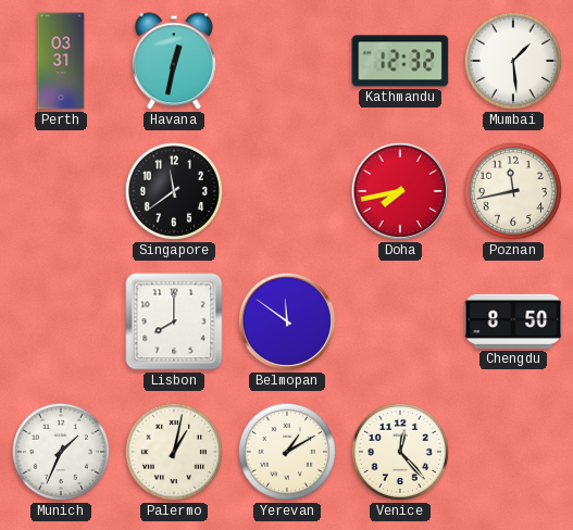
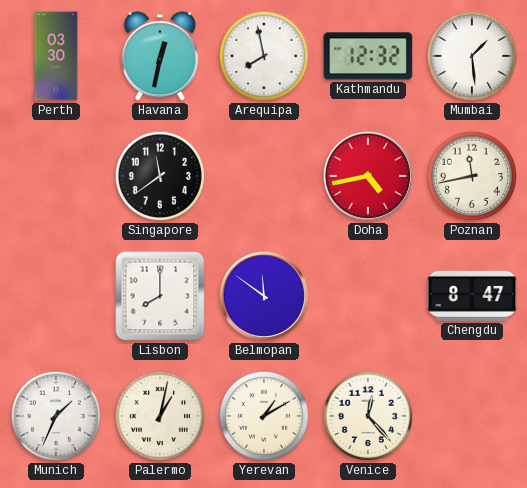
Perth: 03:31 -> 03:30 (56, 56)
Arequipa: none -> 7:58 (264, 56)
Doha: 7:43 -> 4:43 (368, 176)
Chengdu: 8:50 -> 8:47 (472, 296)
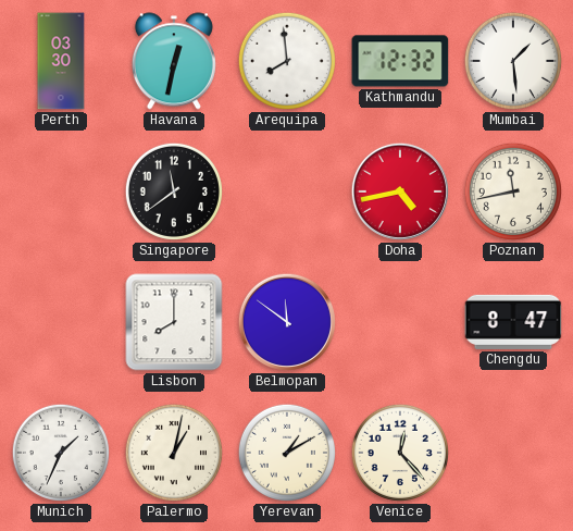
Arequipa: 7:58 -> 7:59 (287, 61)
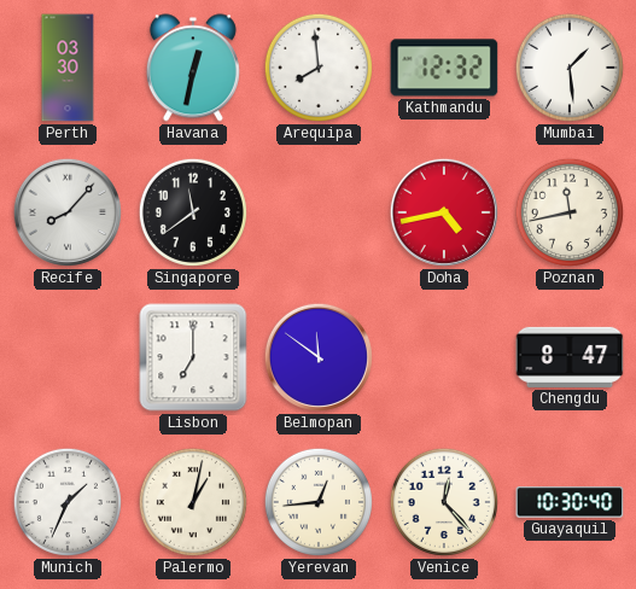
Recife: none -> 8:07 (68, 212)
Lisbon: 8:00 -> 7:00 (193, 357)
Yerevan: 1:10 -> 12:44 (319, 502)
Guayaquil: none -> 10:30 (570, 502)
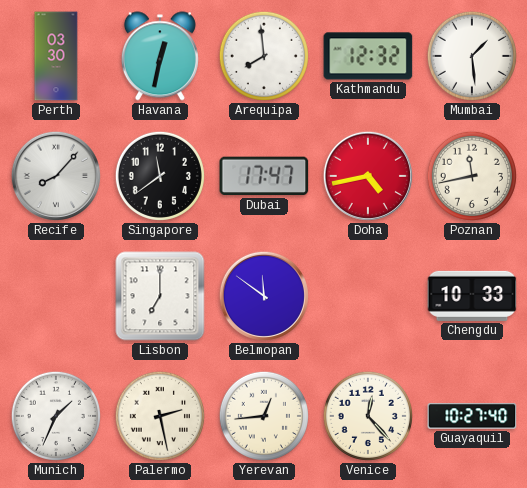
Dubai: none -> 17:47 (264, 176)
Chengdu: 8:47 -> 10:33 (472, 296)
Palermo: 1:02 -> 2:28 (160, 416)
Guayaquil: 10:30 -> 10:27 (472, 416)
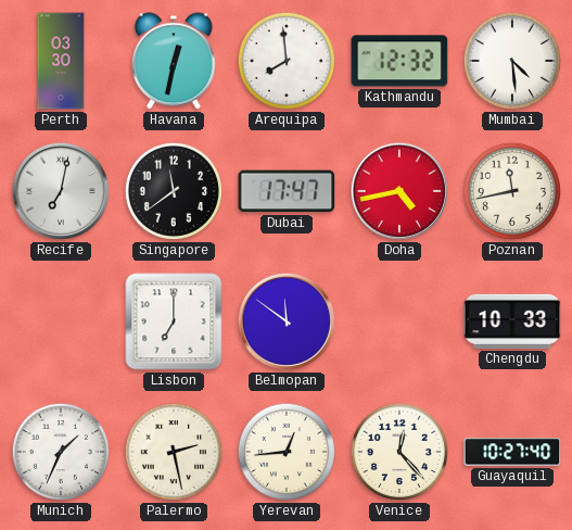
Mumbai: 1:29 -> 4:29 (512, 61)
Recife: 8:07 -> 7:02 (61, 191)
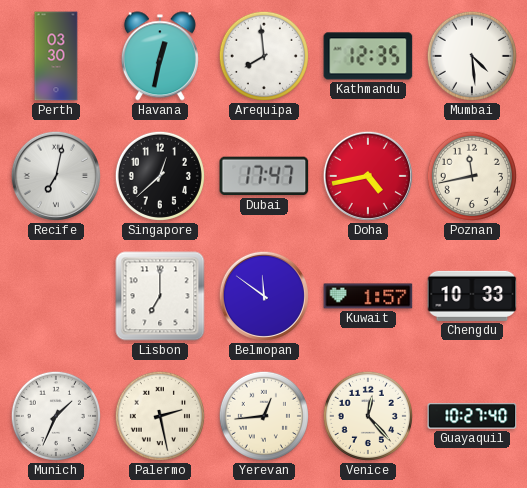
Kathmandu: 12:32 -> 12:35 (368, 56)
Singapore: 11:39 -> 12:38 (160, 176)
Kuwait: none -> 1:57 (368, 296)
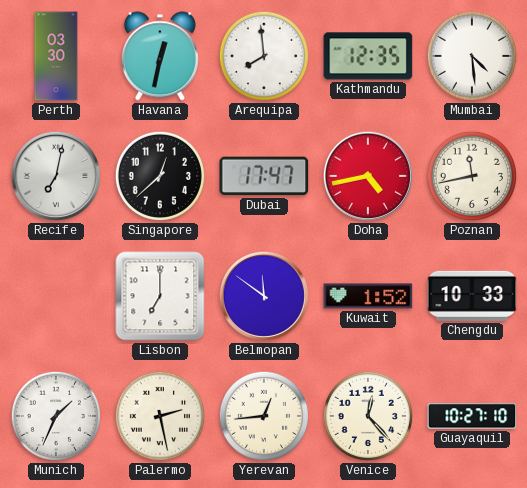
Kuwait: 1:57 -> 1:52 (368, 296)
Guayaquil: 10:27:40 -> 10:27:10 (472, 416)
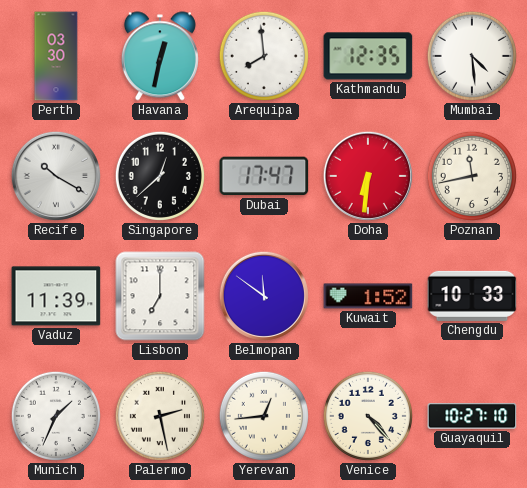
Recife: 7:02 -> 10:20 (56, 176)
Doha: 4:43 -> 6:31 (368, 176)
Vaduz: none -> 11:39 (56, 296)
Venice: 12:23 -> 4:23 (368, 416)
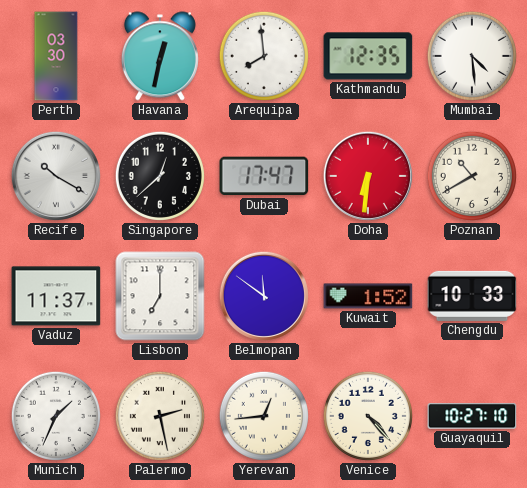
Poznan: 11:43 -> 10:40 (472, 176)
Vaduz: 11:39 -> 11:37 (56, 296)
